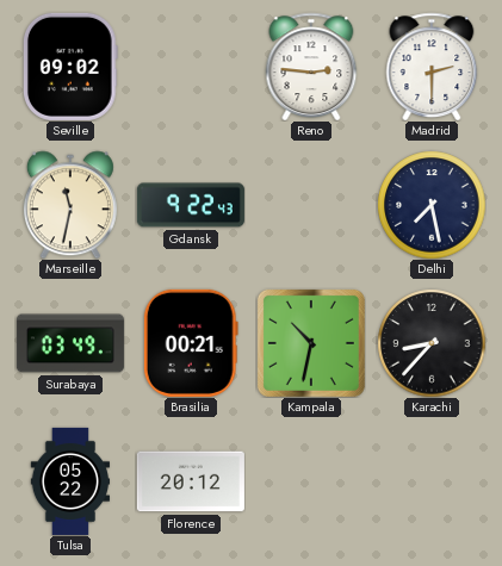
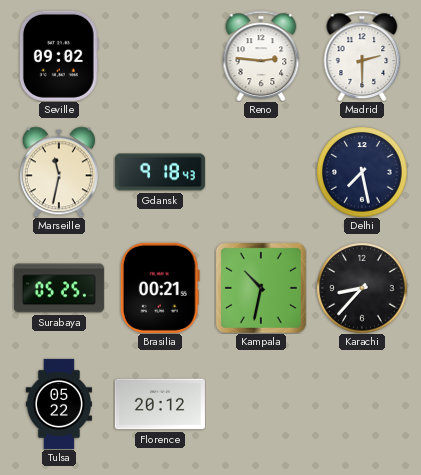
Gdansk: 9:22 -> 9:18 (160, 172)
Surabaya: 03:49 -> 05:25 (59, 288)
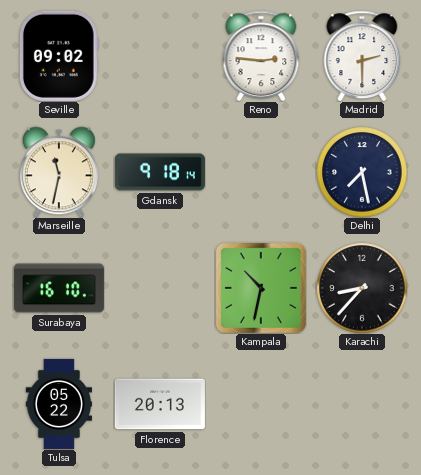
Gdansk: 9:18:43 -> 9:18:14 (160, 172)
Surabaya: 05:25 -> 16:10 (59, 288)
Brasilia: 00:21 -> none (160, 288)
Florence: 20:12 -> 20:13 (160, 404)
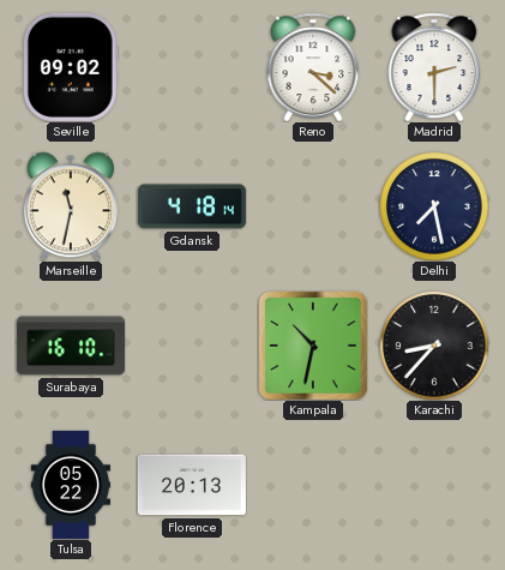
Reno: 2:46 -> 3:22 (313, 66)
Gdansk: 9:18 -> 4:18 (192, 206)
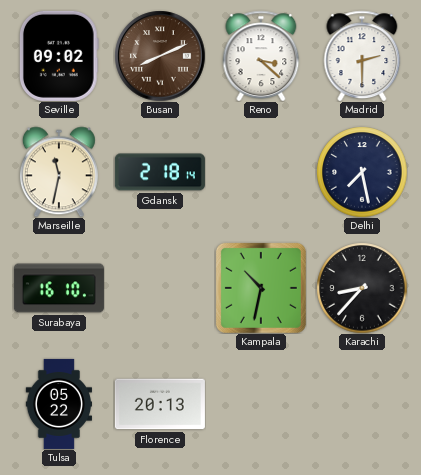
Busan: none -> 8:11 (160, 56)
Gdansk: 4:18 -> 2:18 (160, 172)
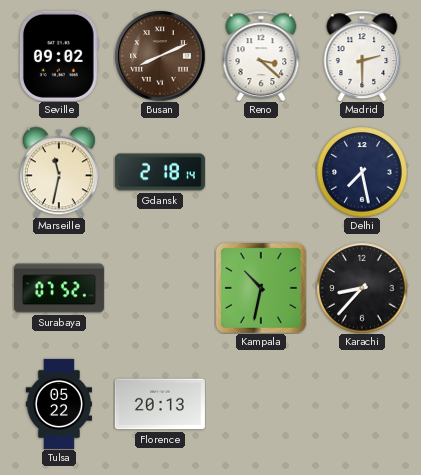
Surabaya: 16:10 -> 07:52 (59, 288)
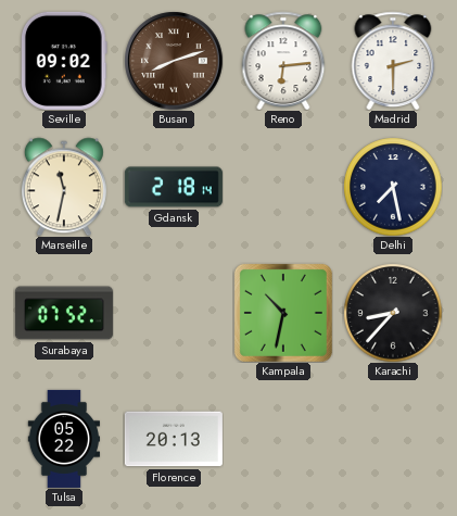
Busan: 8:11 -> 8:12 (174, 61)
Reno: 3:22 -> 6:14 (283, 60)
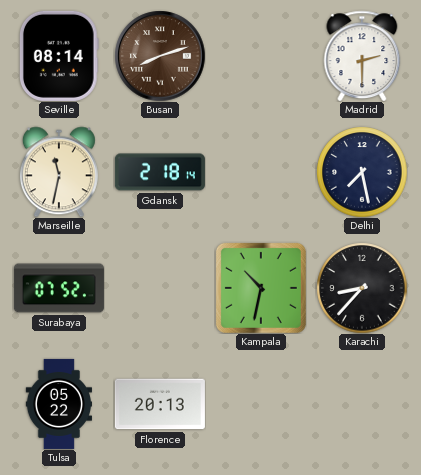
Seville: 09:02 -> 08:14 (59, 56)
Reno: 6:14 -> none (283, 60)
